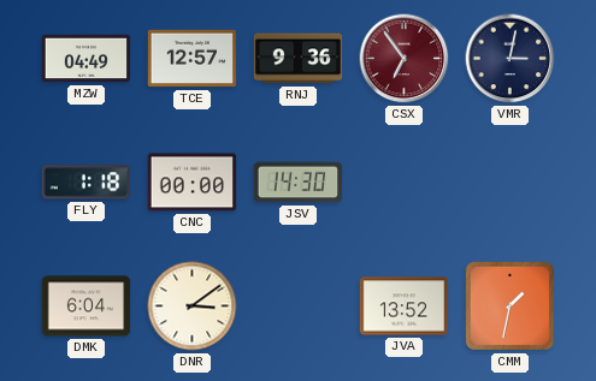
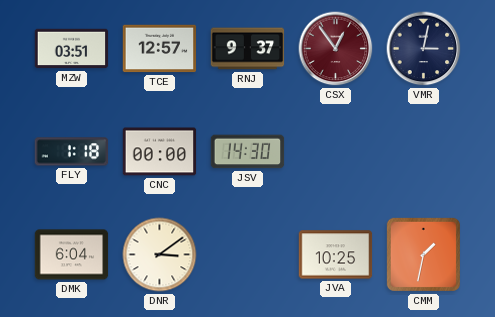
MZW: 04:49 -> 03:51 (72, 49)
RNJ: 9:36 -> 9:37 (248, 49)
CSX: 6:54 -> 12:54 (336, 49)
JVA: 13:52 -> 10:25 (336, 255)
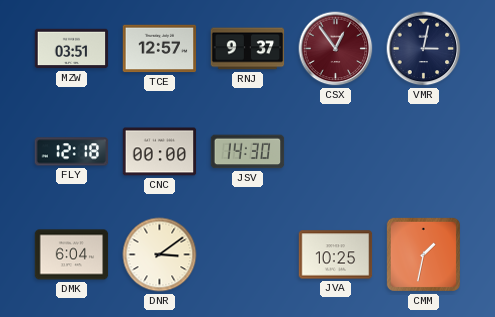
FLY: 1:18 -> 12:18 (72, 152)
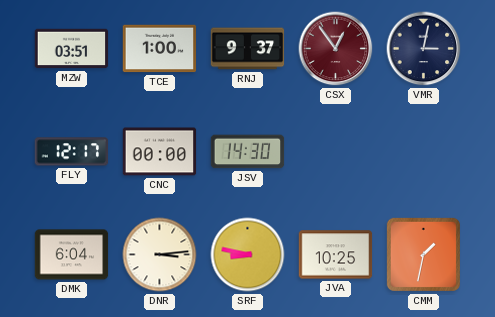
TCE: 12:57 -> 1:00 (160, 49)
FLY: 12:18 -> 12:17 (72, 152)
DNR: 3:09 -> 3:14 (160, 255)
SRF: none -> 8:47 (248, 255)
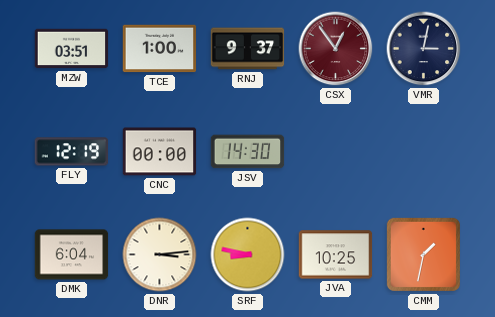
FLY: 12:17 -> 12:19 (72, 152)
